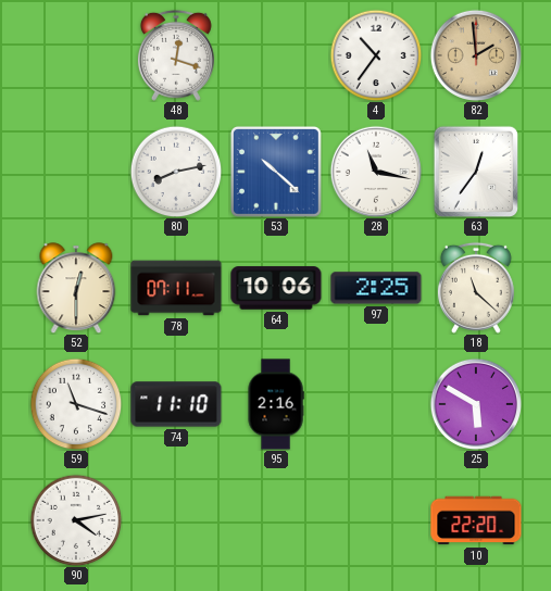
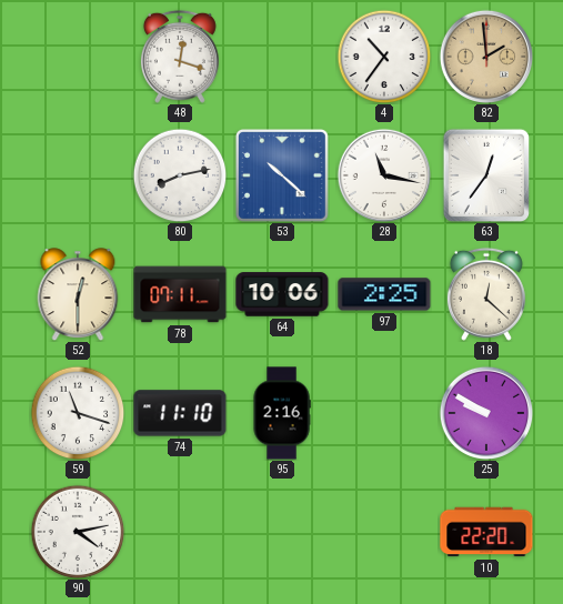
18: 11:22 -> 12:22 (486, 294)
25: 5:50 -> 9:50 (485, 412)
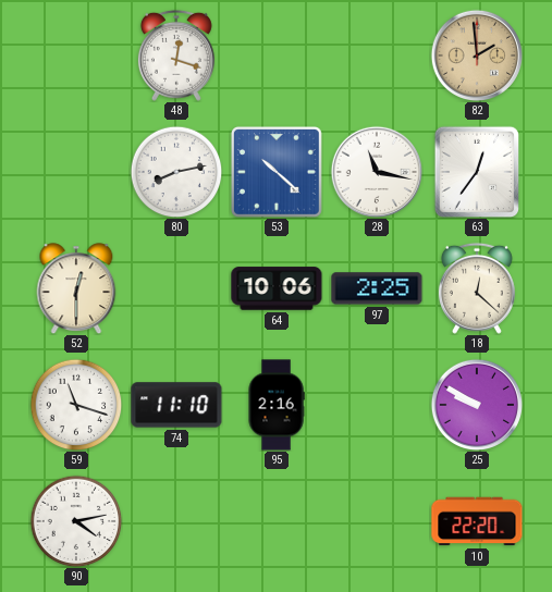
4: 10:36 -> none (384, 57)
78: 07:11 -> none (180, 294)
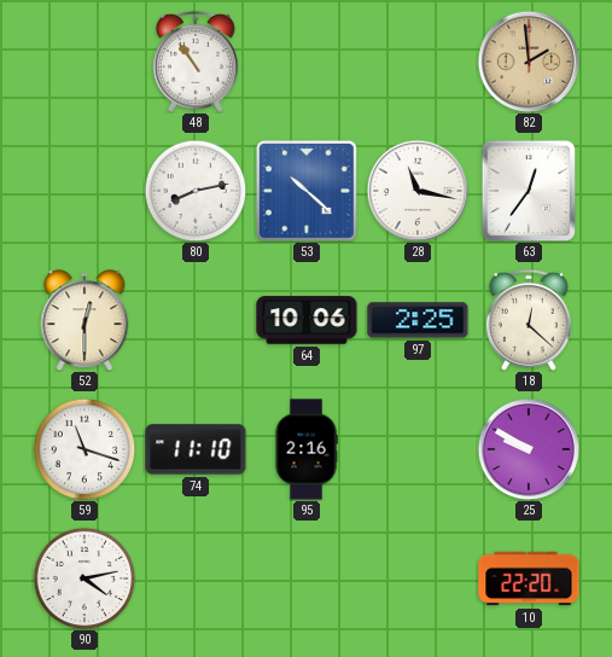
48: 12:18 -> 10:54 (196, 62)
